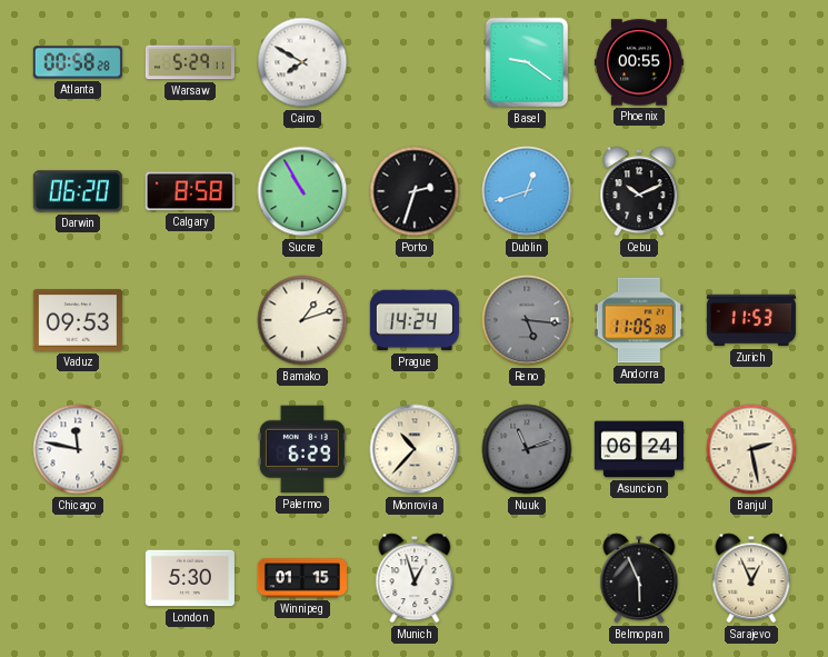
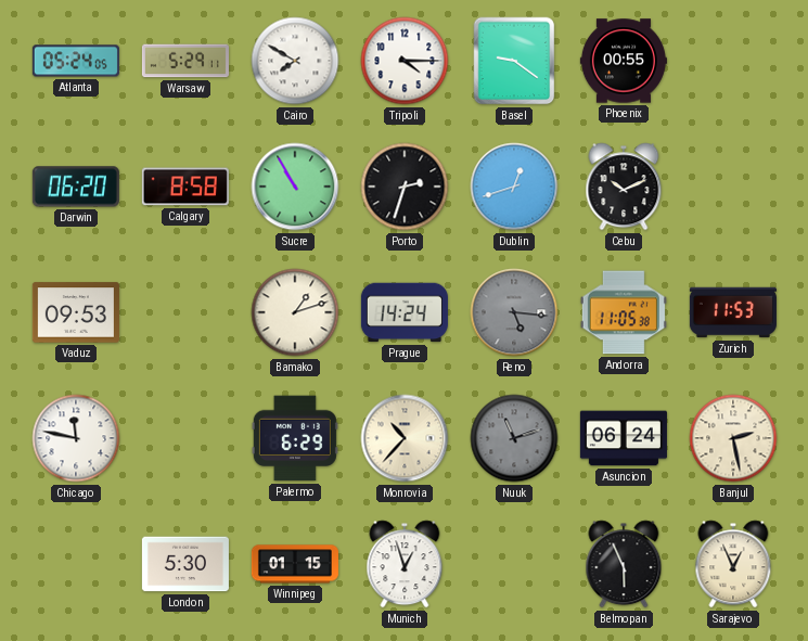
Atlanta: 00:58 -> 05:24 (76, 61)
Tripoli: none -> 4:15 (405, 61)
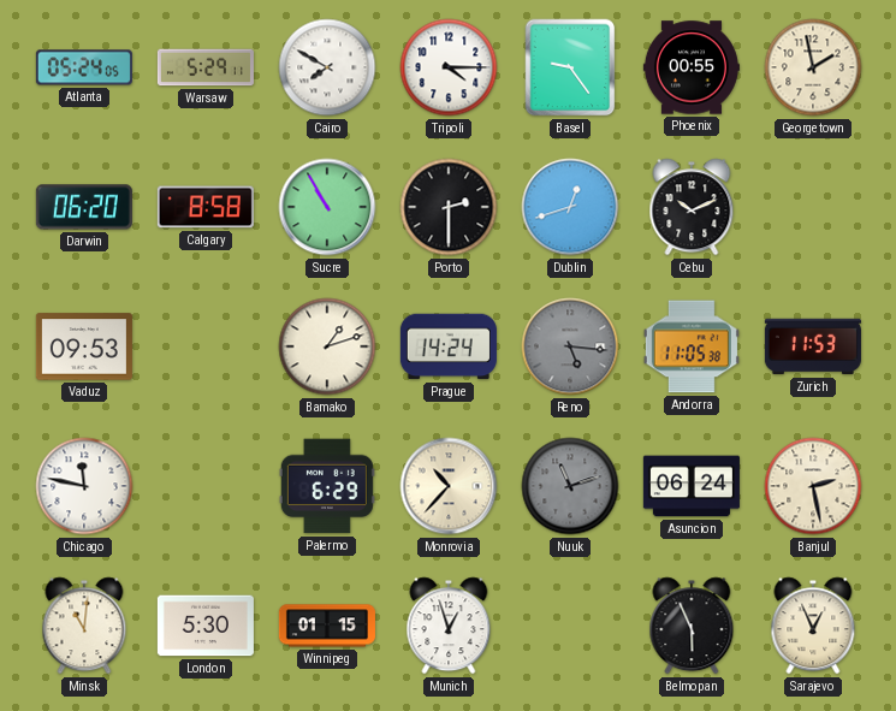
Basel: 9:21 -> 9:24 (570, 67)
Georgetown: none -> 1:58 (813, 67)
Porto: 2:33 -> 2:30 (449, 207)
Minsk: none -> 11:01 (84, 626)
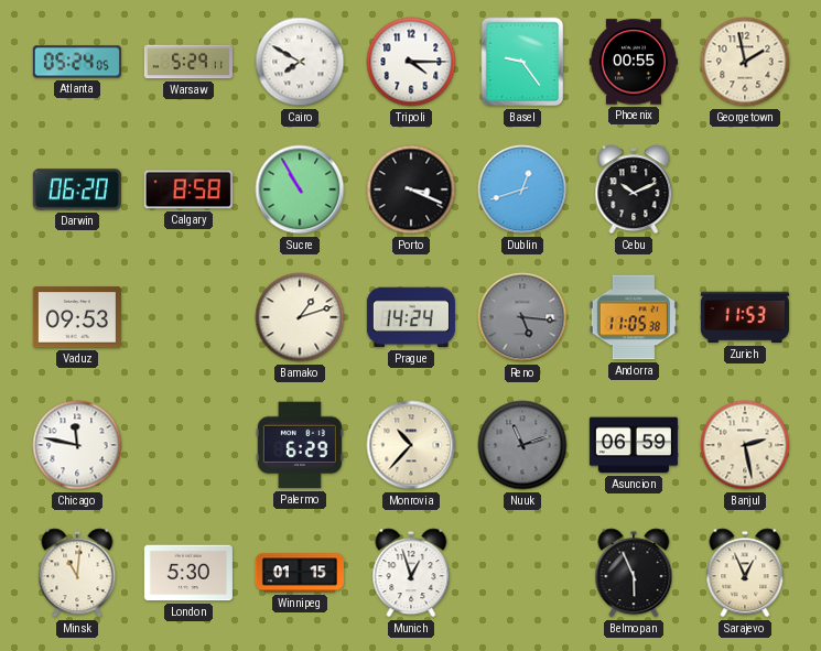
Porto: 2:30 -> 3:19 (411, 189)
Asuncion: 06:24 -> 06:59 (634, 445)
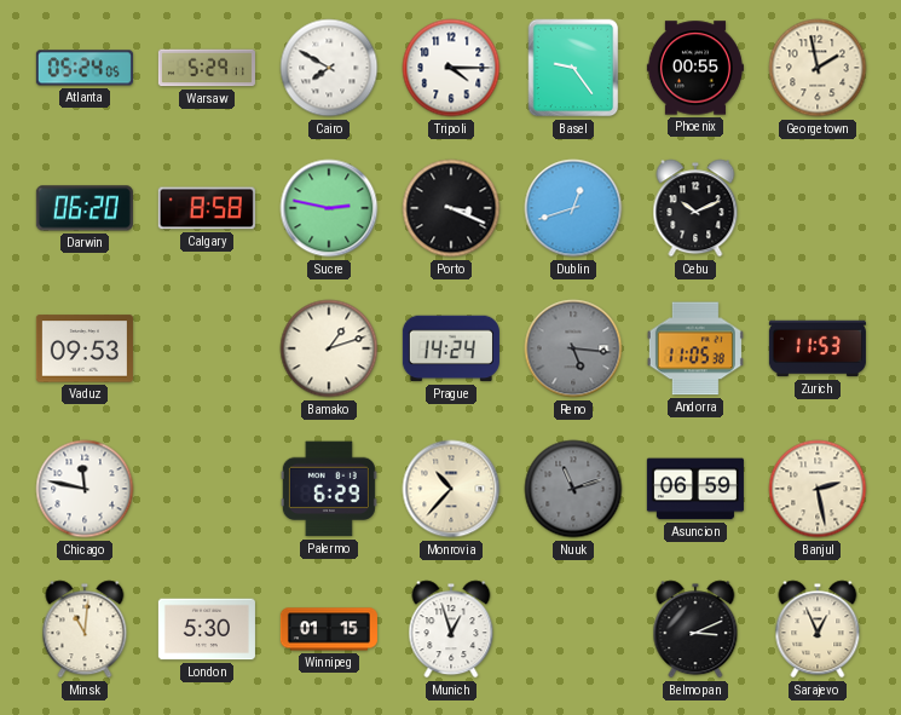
Sucre: 10:55 -> 2:47 (329, 208)
Belmopan: 5:56 -> 3:11 (695, 629)
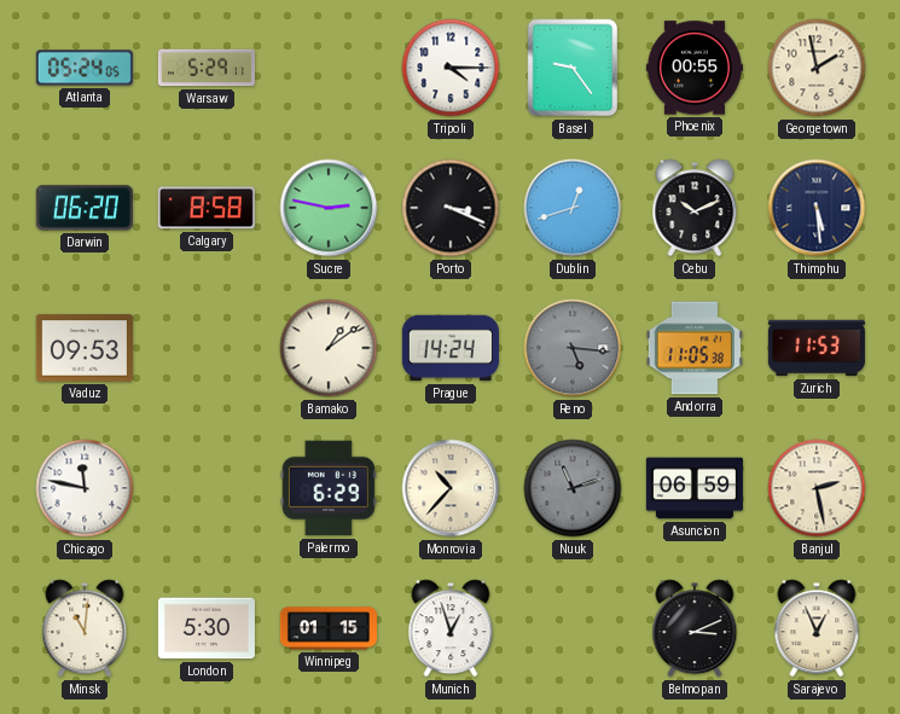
Cairo: 7:50 -> none (329, 68)
Thimphu: none -> 5:29 (817, 208)
Bamako: 1:12 -> 1:09 (329, 348)
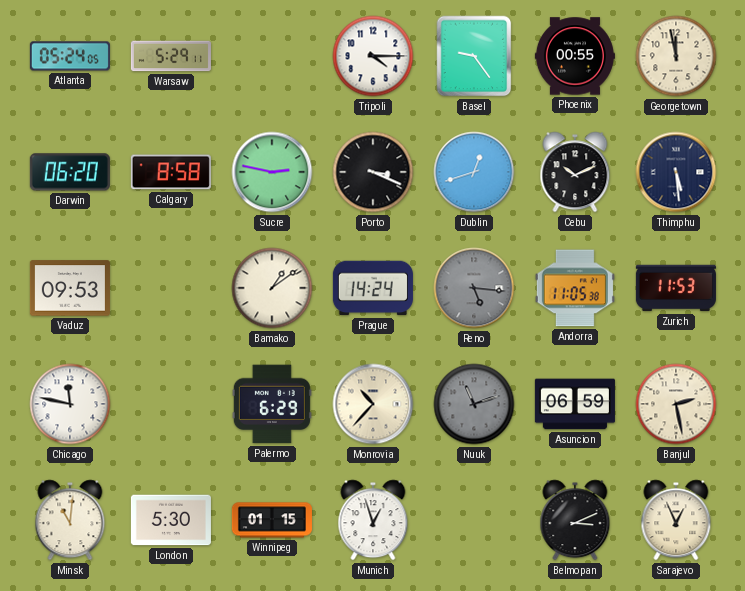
Georgetown: 1:58 -> 11:58 (676, 56)
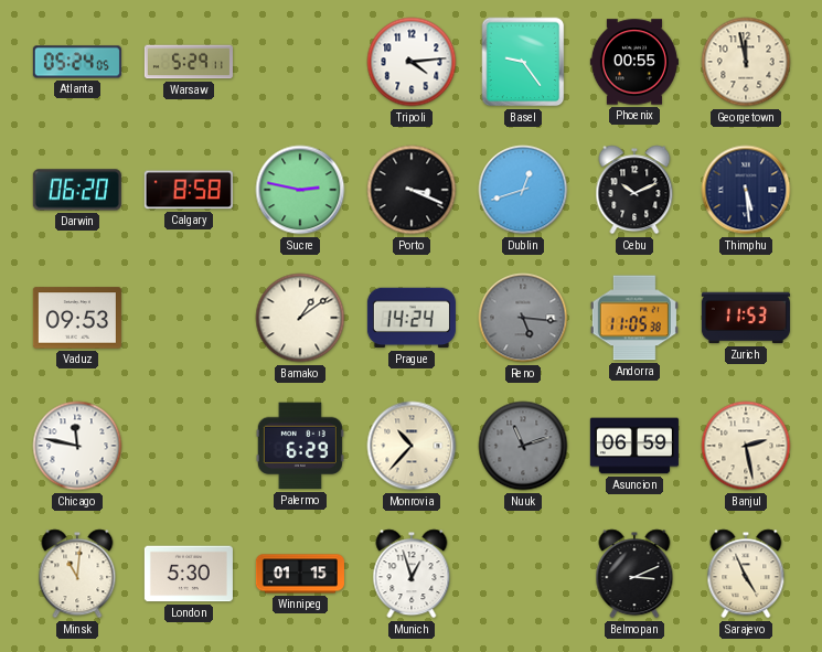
Tripoli: 4:15 -> 4:14 (412, 62)
Sarajevo: 12:56 -> 4:56 (746, 574)
